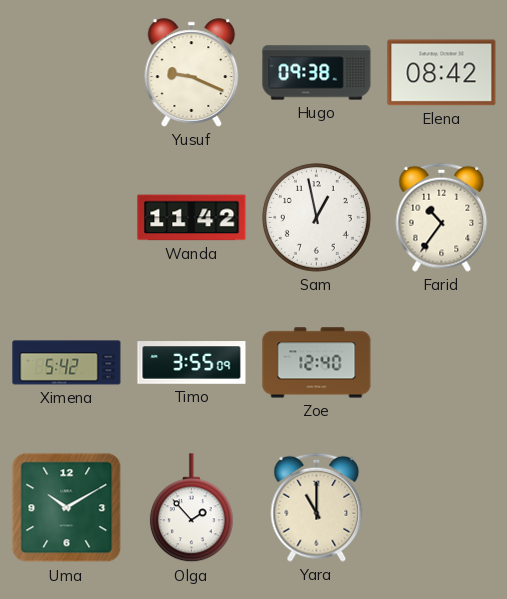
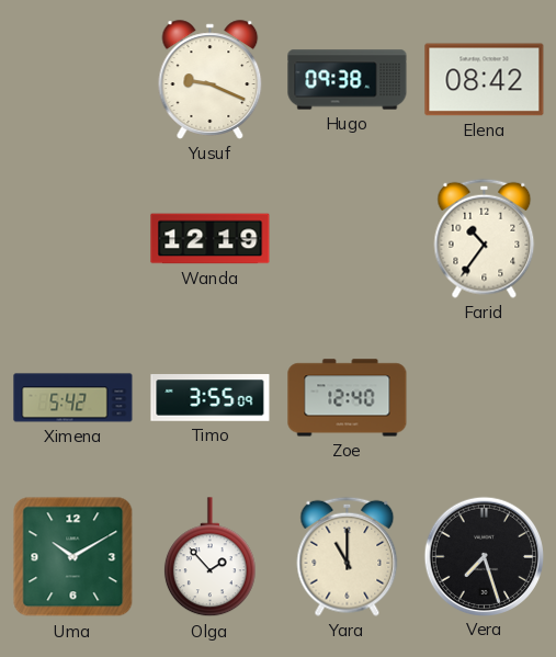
Wanda: 11:42 -> 12:19 (211, 239)
Sam: 12:58 -> none (316, 217)
Vera: none -> 7:27 (484, 556)
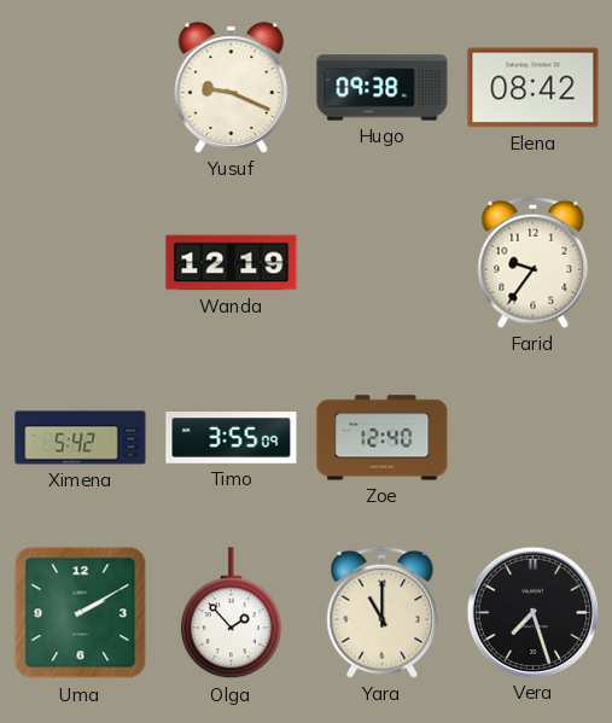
Farid: 10:36 -> 9:36 (534, 262)
Uma: 10:10 -> 2:10 (81, 613)
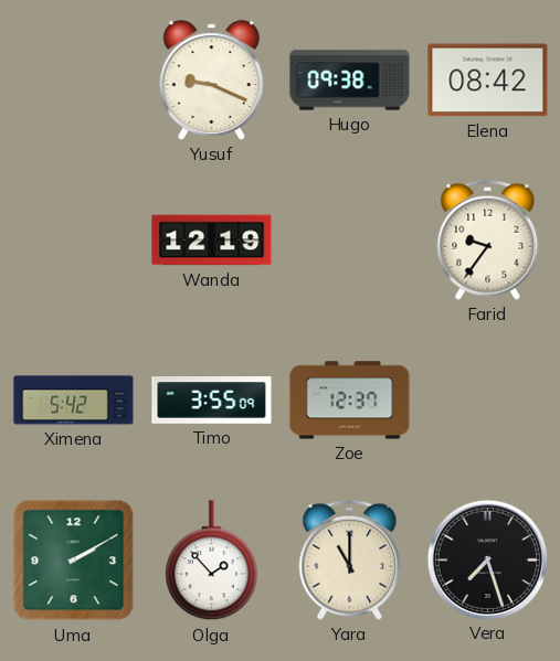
Zoe: 12:40 -> 12:37 (350, 401)
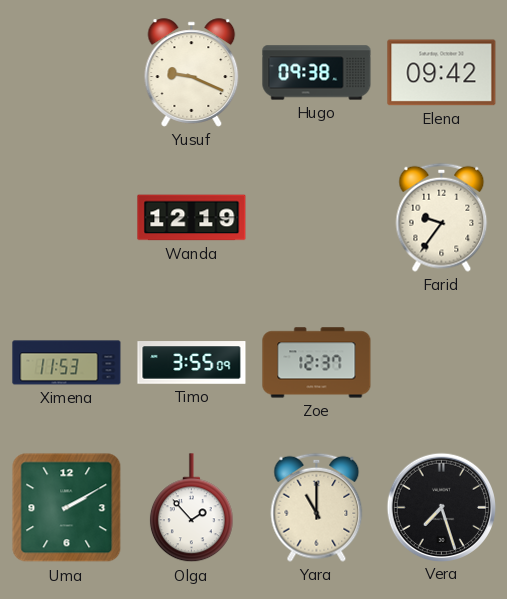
Elena: 08:42 -> 09:42 (442, 73)
Ximena: 5:42 -> 11:53 (67, 363)
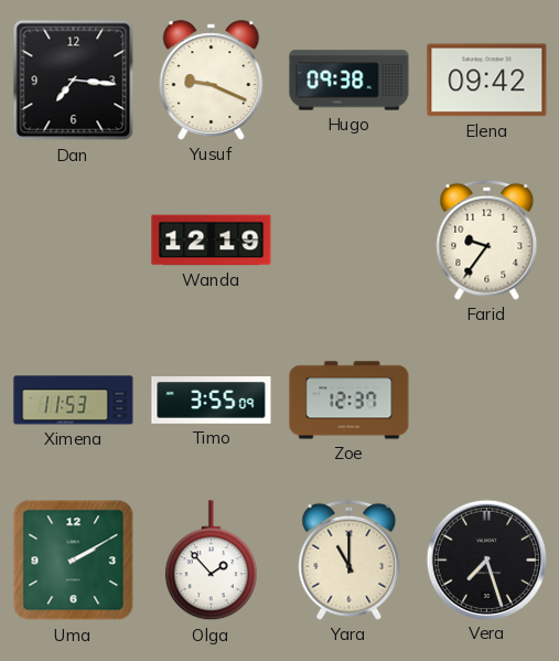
Dan: none -> 7:16 (74, 81)
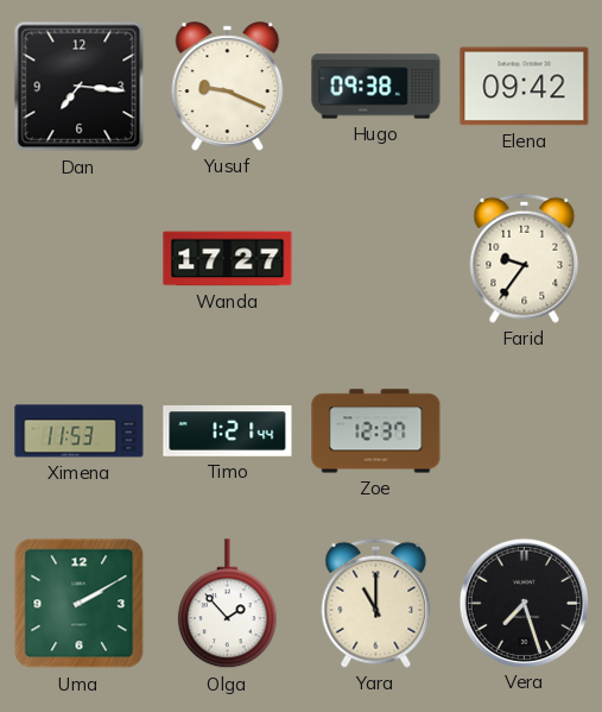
Wanda: 12:19 -> 17:27 (228, 259)
Timo: 3:55 -> 1:21 (228, 431)
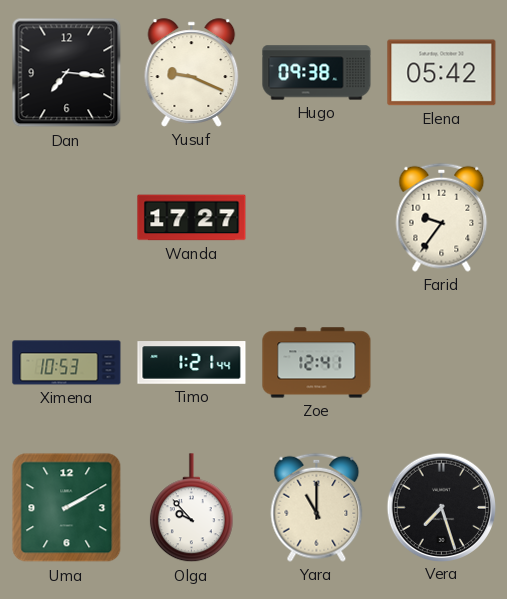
Elena: 09:42 -> 05:42 (442, 73)
Ximena: 11:53 -> 10:53 (67, 363)
Zoe: 12:37 -> 12:41 (317, 363)
Olga: 1:53 -> 9:53 (191, 508)
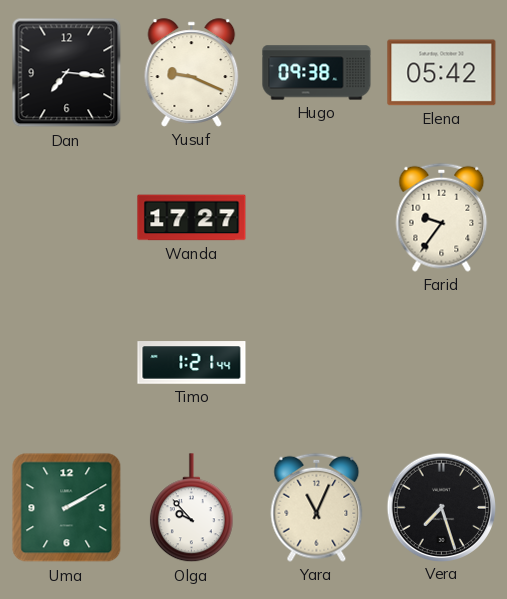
Ximena: 10:53 -> none (67, 363)
Zoe: 12:41 -> none (317, 363)
Yara: 11:00 -> 11:04 (317, 507)
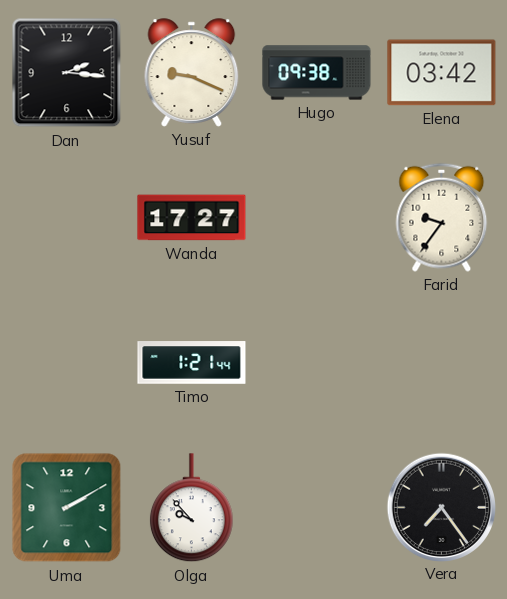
Dan: 7:16 -> 2:16 (67, 73)
Elena: 05:42 -> 03:42 (442, 73)
Yara: 11:04 -> none (317, 507)
Vera: 7:27 -> 7:24 (441, 507)
